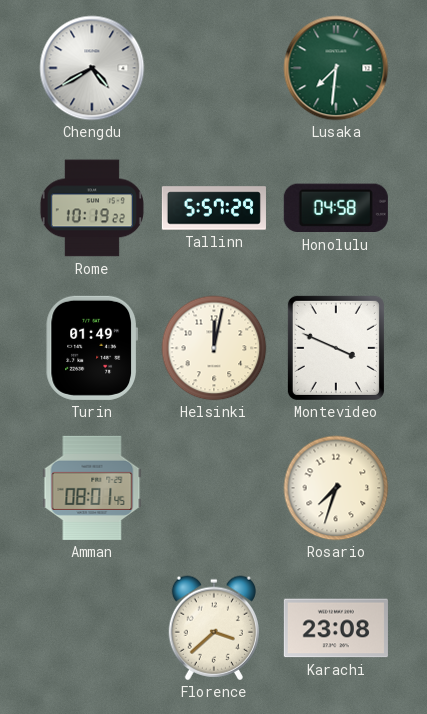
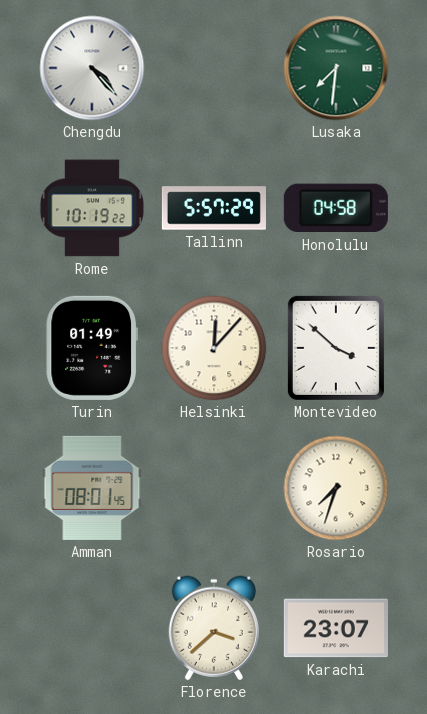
Chengdu: 4:40 -> 4:23 (92, 68)
Helsinki: 12:02 -> 12:07 (214, 348)
Montevideo: 3:49 -> 3:52 (336, 348)
Karachi: 23:08 -> 23:07 (336, 628)
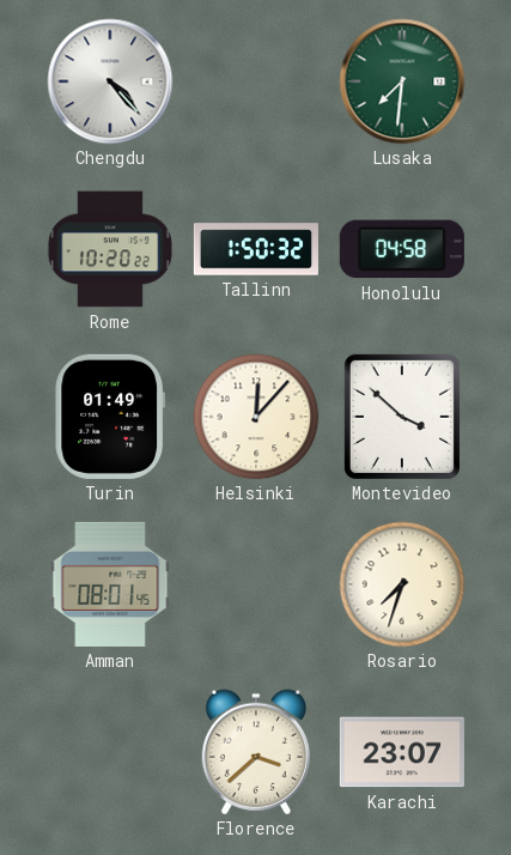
Rome: 10:19 -> 10:20 (110, 249)
Tallinn: 5:57 -> 1:50 (256, 249)
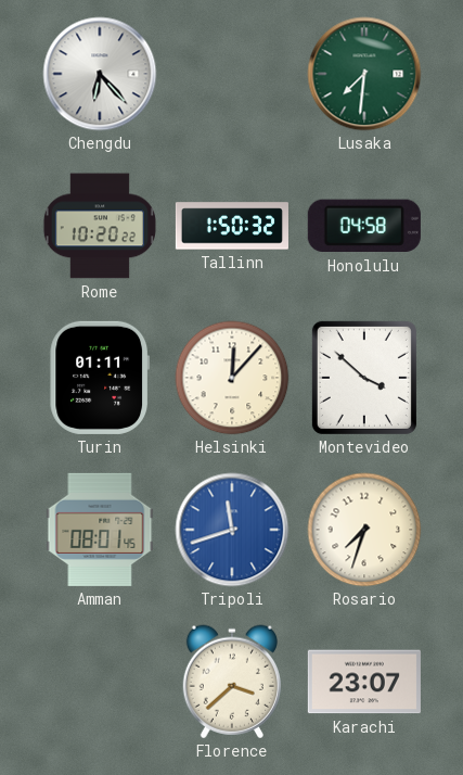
Chengdu: 4:23 -> 6:23 (100, 74)
Turin: 01:49 -> 01:11 (99, 378)
Tripoli: none -> 11:42 (232, 530)
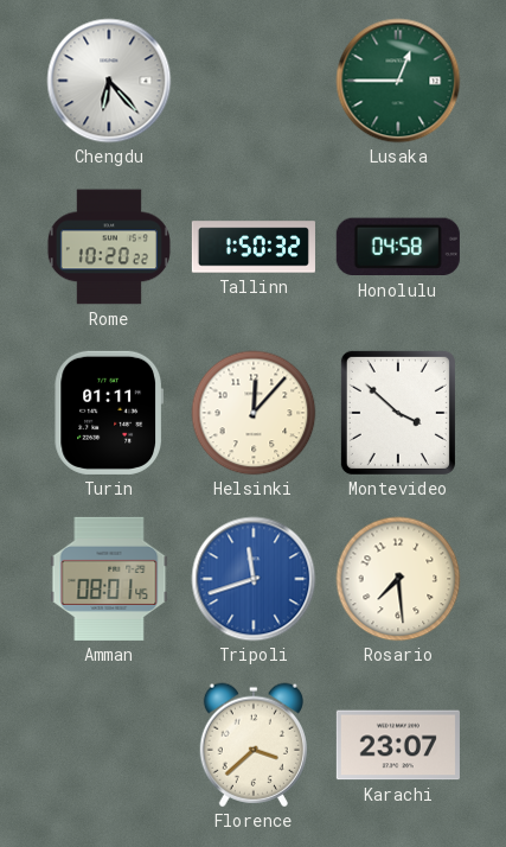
Lusaka: 7:31 -> 12:45 (398, 81)
Rosario: 7:33 -> 7:29 (398, 579)
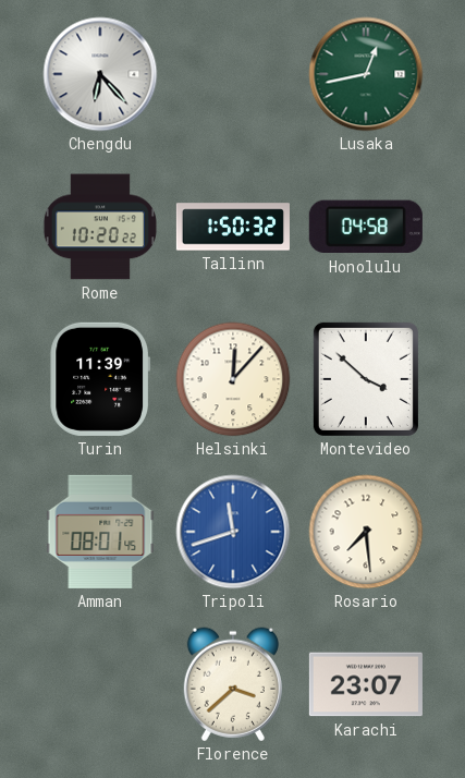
Lusaka: 12:45 -> 12:43 (366, 74)
Turin: 01:11 -> 11:39 (99, 379)
